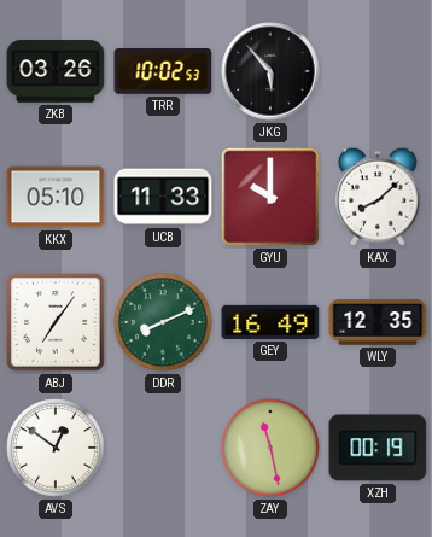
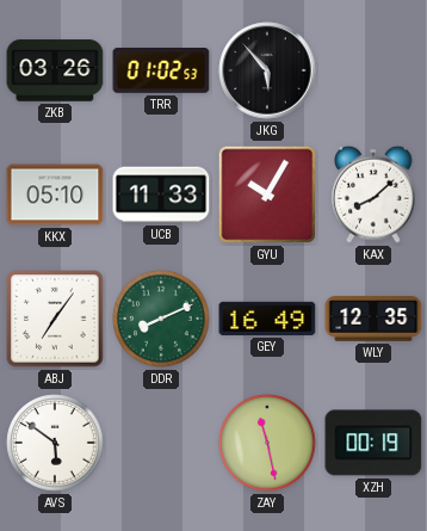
TRR: 10:02 -> 01:02 (161, 72)
GYU: 10:00 -> 10:05 (267, 195)
AVS: 12:51 -> 5:51 (55, 443)
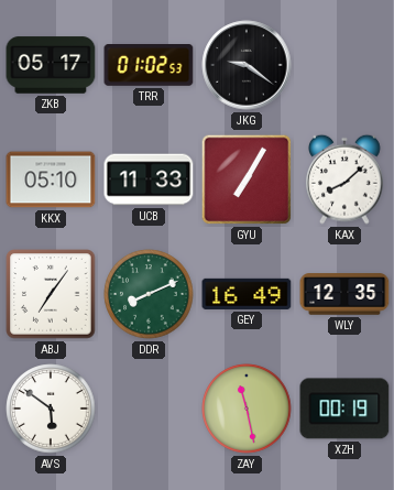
ZKB: 03:26 -> 05:17 (51, 65)
JKG: 5:53 -> 9:21 (247, 65)
GYU: 10:05 -> 7:05 (247, 179)
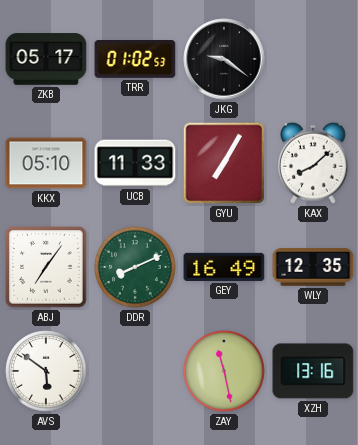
XZH: 00:19 -> 13:16 (313, 371)
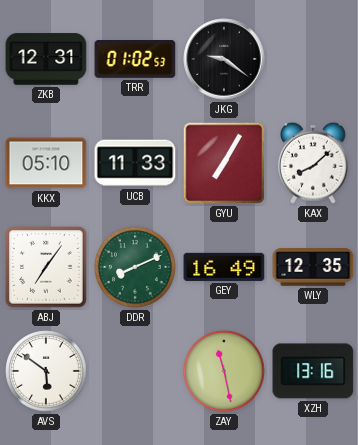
ZKB: 05:17 -> 12:31 (46, 59)
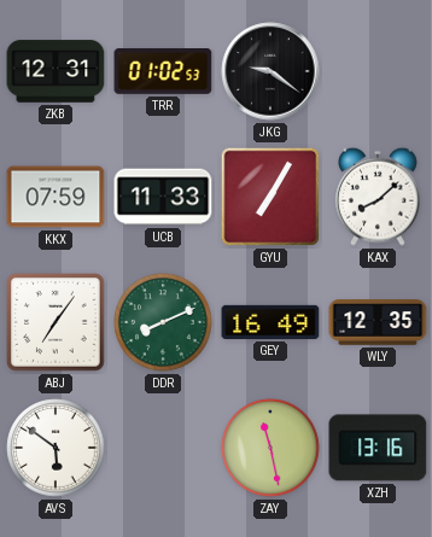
KKX: 05:10 -> 07:59 (56, 197)
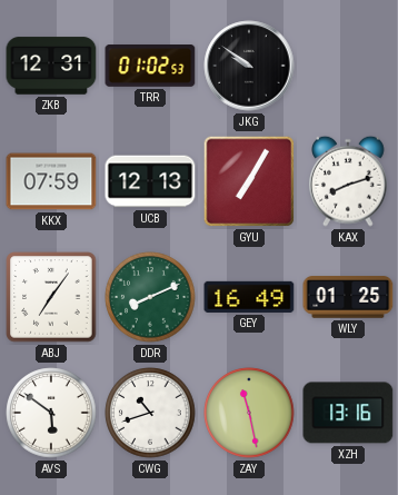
JKG: 9:21 -> 9:51 (249, 66)
UCB: 11:33 -> 12:13 (150, 181)
KAX: 8:08 -> 8:12 (349, 181)
WLY: 12:35 -> 01:25 (348, 297)
CWG: none -> 10:42 (150, 413)
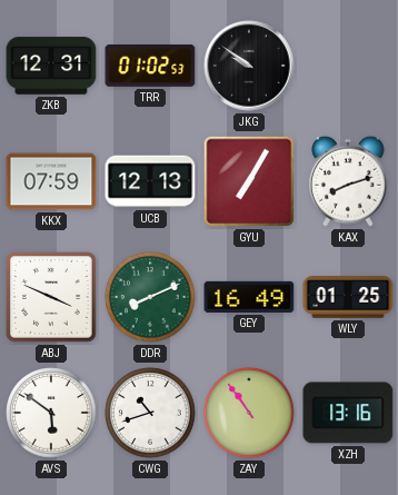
ABJ: 7:06 -> 3:49 (51, 297)
ZAY: 11:28 -> 10:54 (249, 413)
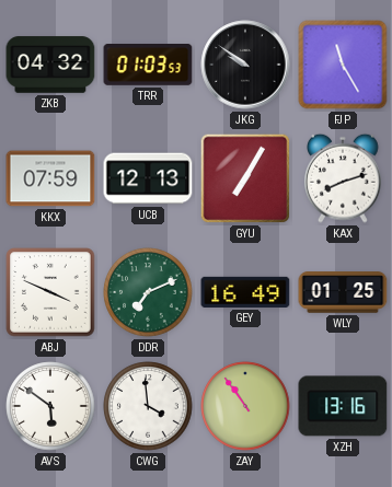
ZKB: 12:31 -> 04:32 (50, 65)
TRR: 01:02 -> 01:03 (148, 66)
FJP: none -> 11:25 (343, 65)
DDR: 8:11 -> 7:11 (148, 292)
CWG: 10:42 -> 3:59 (148, 406)
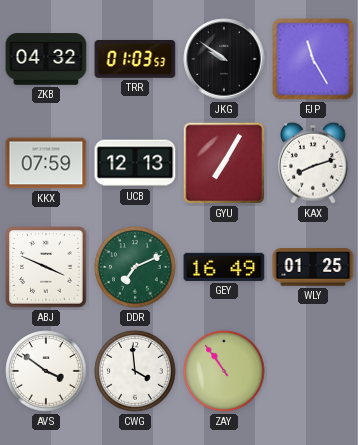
AVS: 5:51 -> 3:51 (46, 371)
XZH: 13:16 -> none (343, 406)
